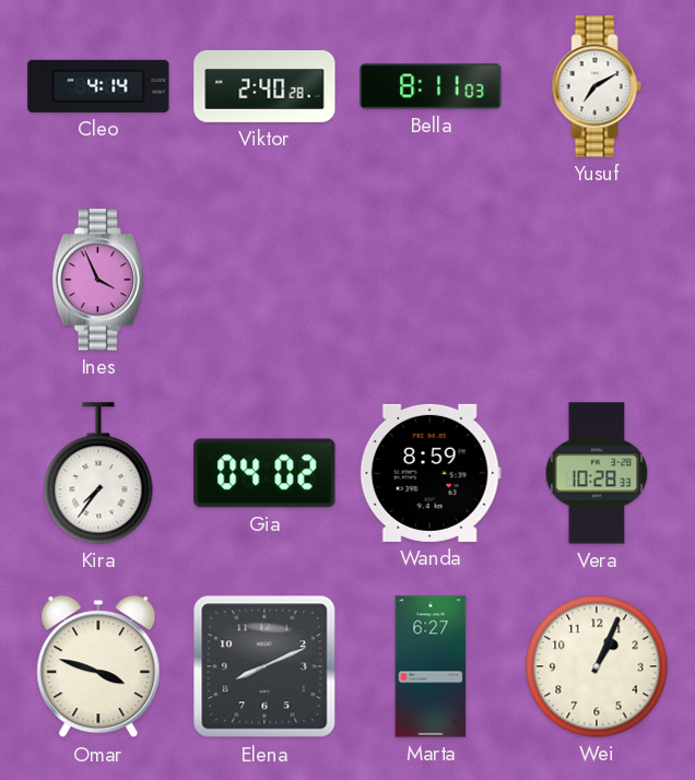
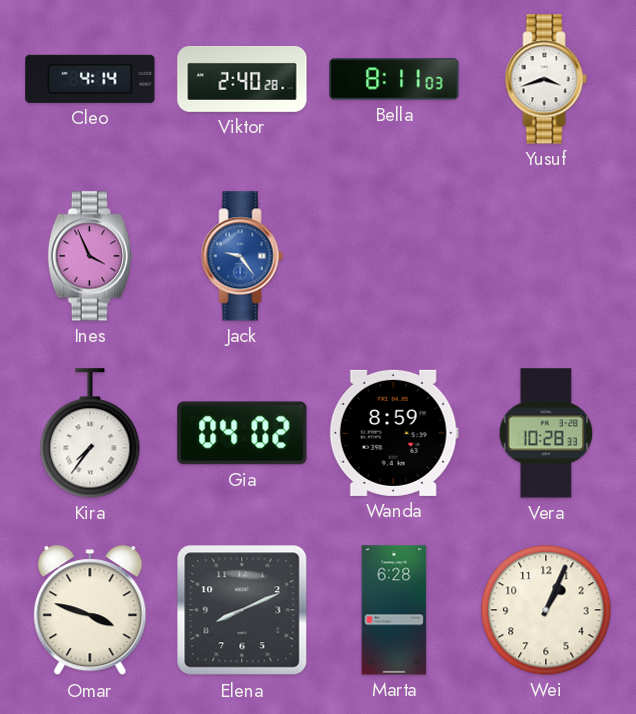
Yusuf: 7:10 -> 3:42 (546, 79)
Jack: none -> 9:24 (242, 256)
Marta: 6:27 -> 6:28 (394, 610)
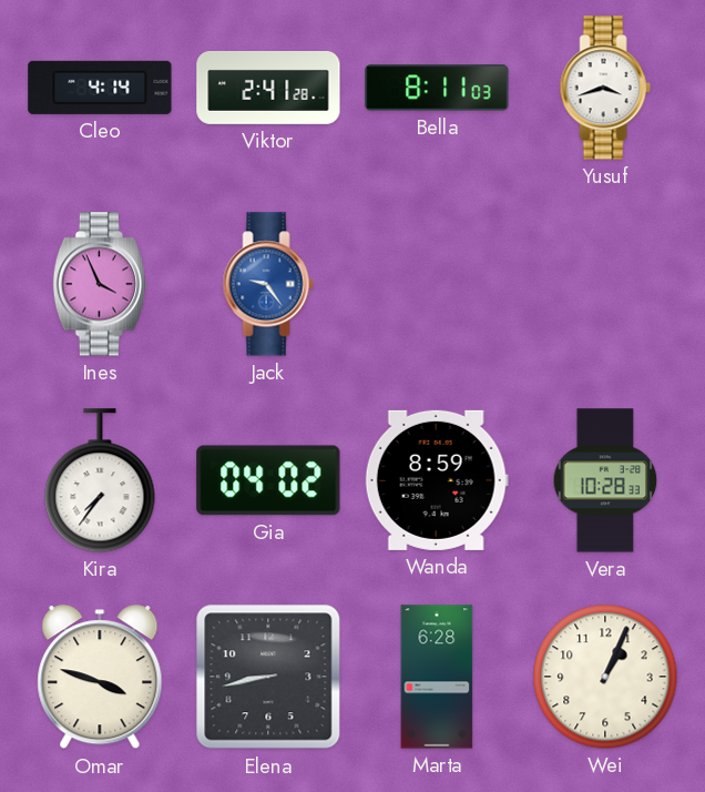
Viktor: 2:40 -> 2:41 (268, 88)
Elena: 8:11 -> 8:43 (268, 677)
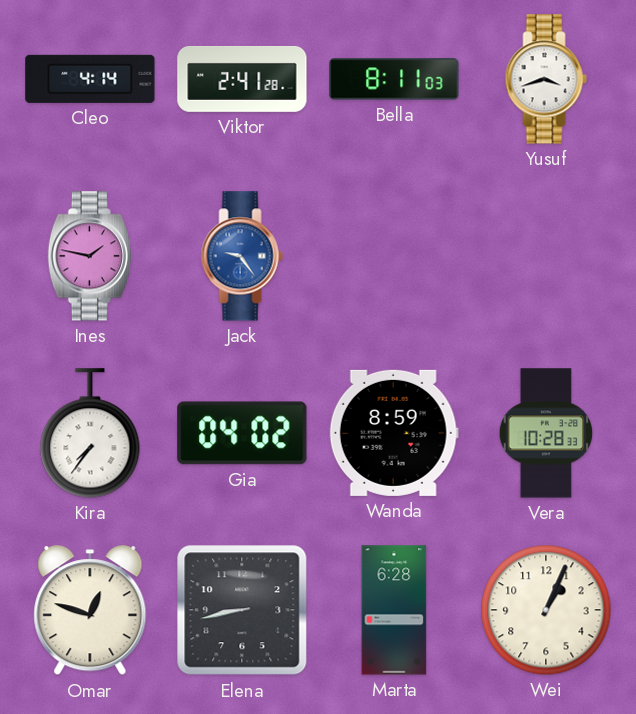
Ines: 3:56 -> 1:47 (90, 256)
Omar: 3:48 -> 12:48 (90, 611)
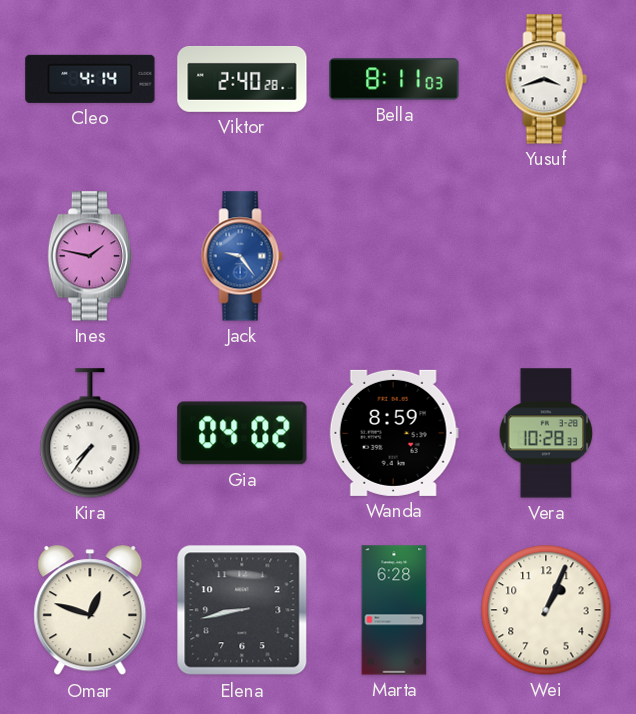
Viktor: 2:41 -> 2:40 (242, 79)
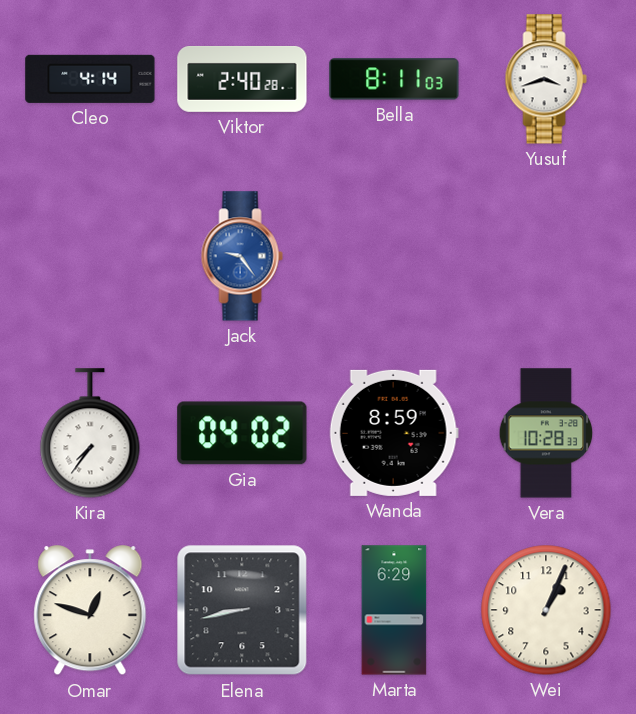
Ines: 1:47 -> none (90, 256)
Marta: 6:28 -> 6:29 (394, 610)
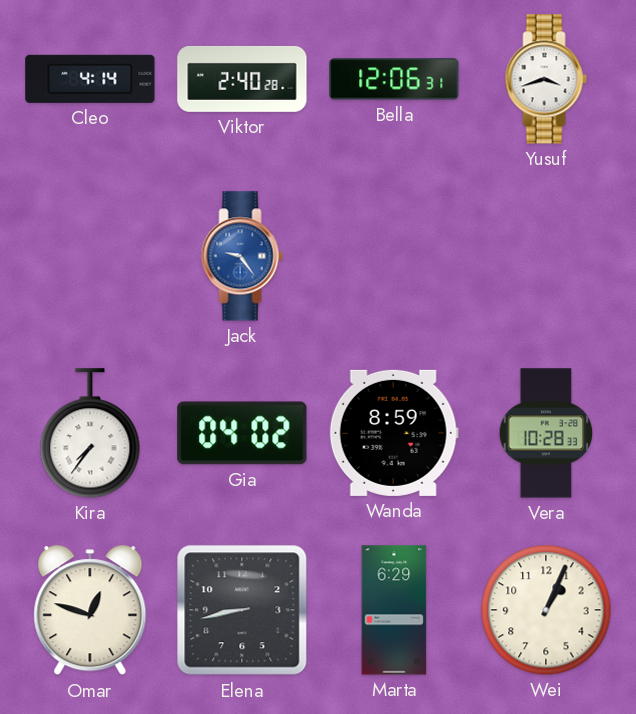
Bella: 8:11 -> 12:06 (394, 79)
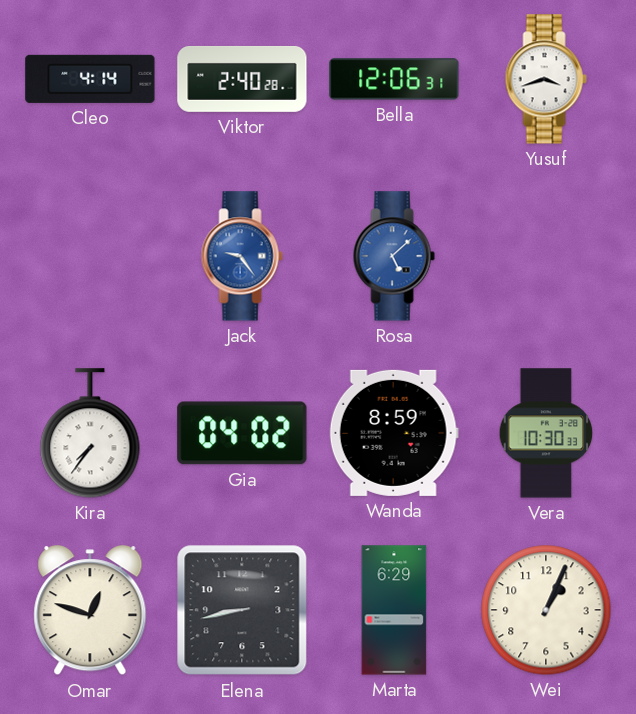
Rosa: none -> 5:08 (394, 256)
Vera: 10:28 -> 10:30 (546, 433)
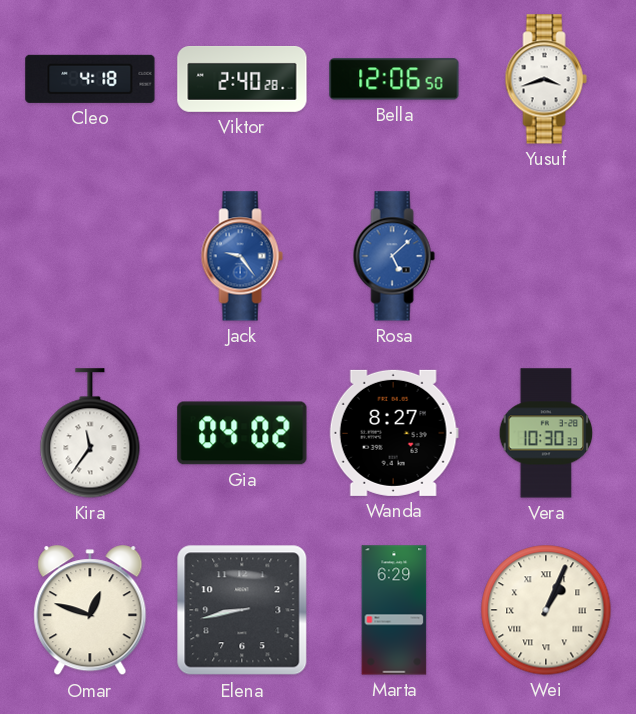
Cleo: 4:14 -> 4:18 (90, 79)
Bella: 12:06:31 -> 12:06:50 (394, 79)
Kira: 7:36 -> 11:36 (90, 433)
Wanda: 8:59 -> 8:27 (394, 433)
Wei numerals: Arabic -> Roman (546, 610)
